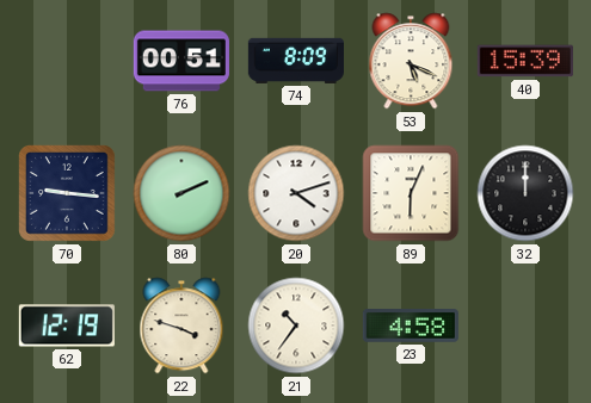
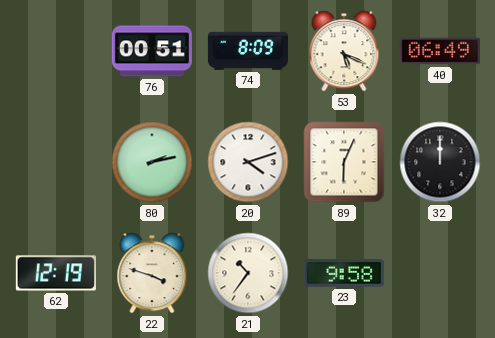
40: 15:39 -> 06:49 (440, 51)
70: 9:16 -> none (68, 194)
80: 2:11 -> 2:13 (152, 162)
23: 4:58 -> 9:58 (344, 274)
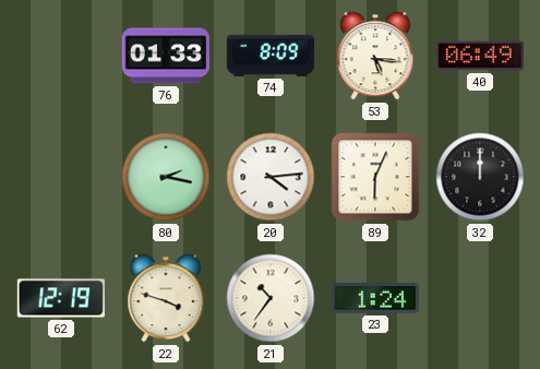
76: 00:51 -> 01:33 (166, 56)
53: 5:19 -> 5:16 (375, 56)
80: 2:13 -> 2:17 (166, 177)
20: 4:12 -> 4:14 (271, 177)
23: 9:58 -> 1:24 (375, 299)
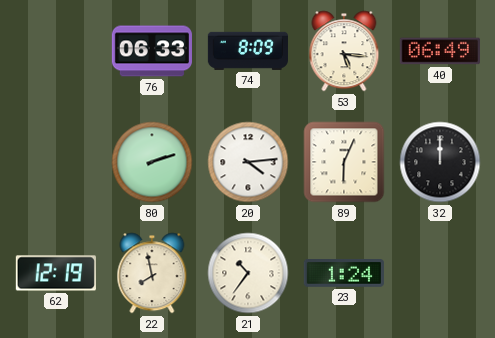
76: 01:33 -> 06:33 (152, 51)
80: 2:17 -> 2:12 (152, 162)
22: 3:48 -> 7:58 (152, 273)
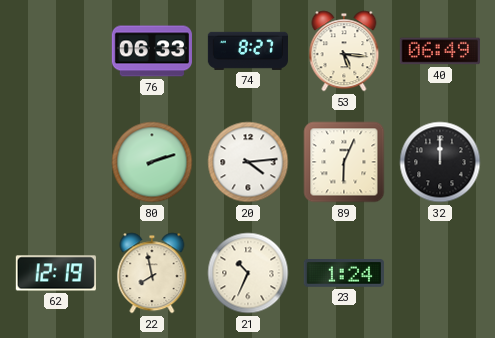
74: 8:09 -> 8:27 (248, 51)
21: 10:36 -> 10:34 (248, 273)
